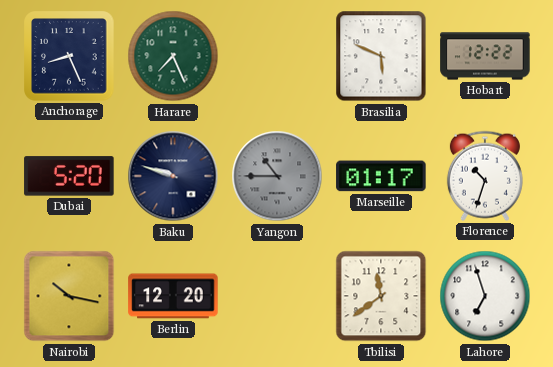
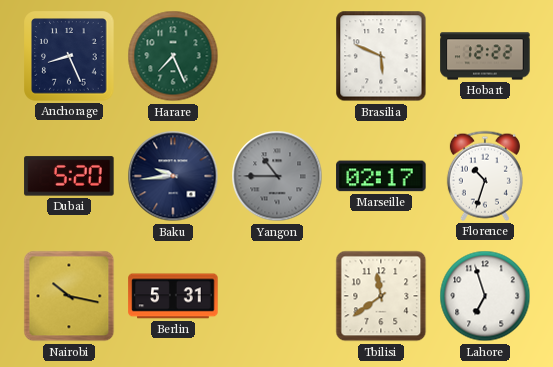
Baku: 9:48 -> 9:44 (173, 176)
Marseille: 01:17 -> 02:17 (381, 176)
Berlin: 12:20 -> 5:31 (173, 296)
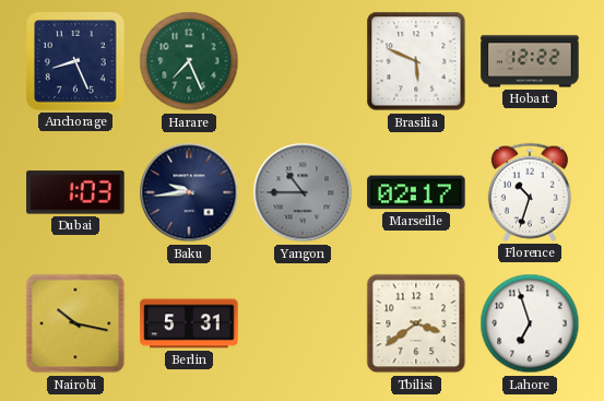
Dubai: 5:20 -> 1:03 (75, 192)
Tbilisi: 11:39 -> 3:39 (416, 323)
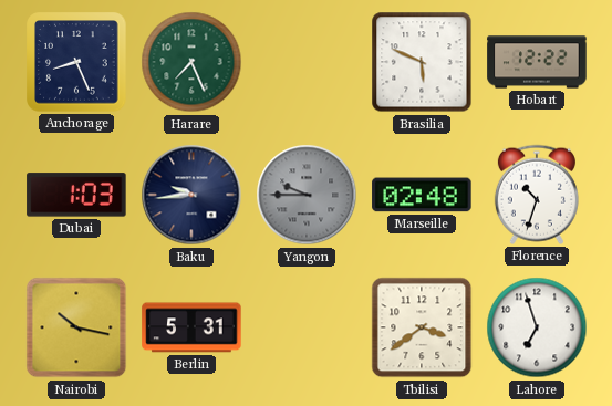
Yangon: 10:45 -> 9:45 (307, 195)
Marseille: 02:17 -> 02:48 (422, 195)
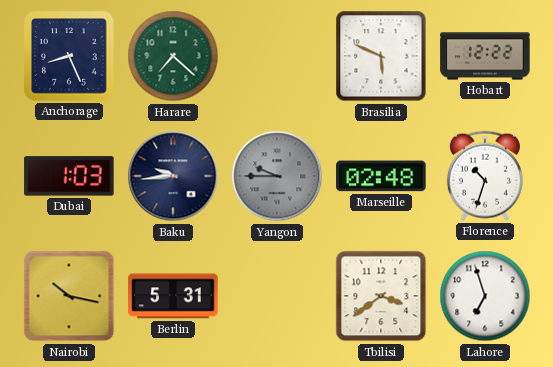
Harare: 7:26 -> 7:22 (173, 56)
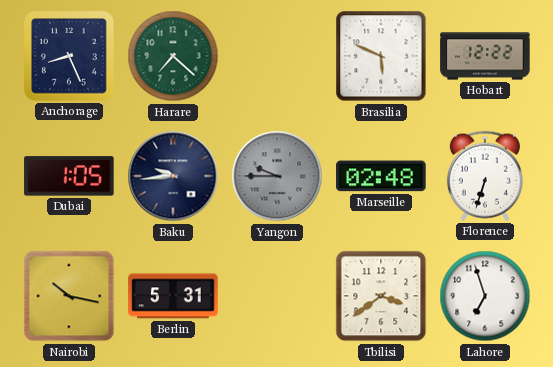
Dubai: 1:03 -> 1:05 (69, 176)
Florence: 10:33 -> 6:33 (485, 176)
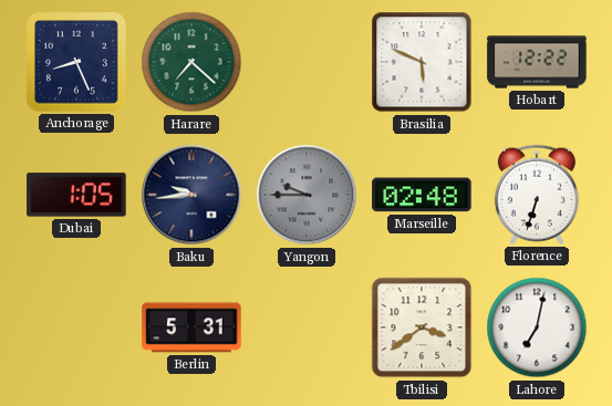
Nairobi: 10:17 -> none (69, 296)
Lahore: 6:57 -> 7:02 (537, 327)
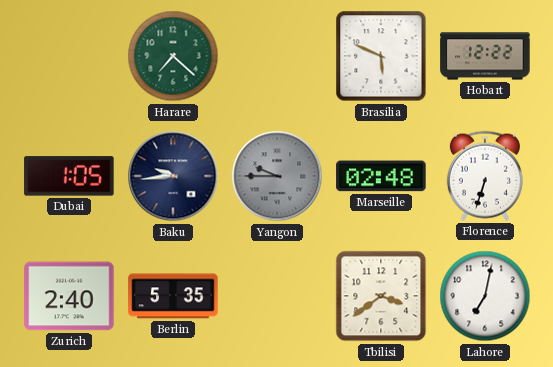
Anchorage: 8:26 -> none (76, 62)
Zurich: none -> 2:40 (69, 296)
Berlin: 5:31 -> 5:35 (173, 296)
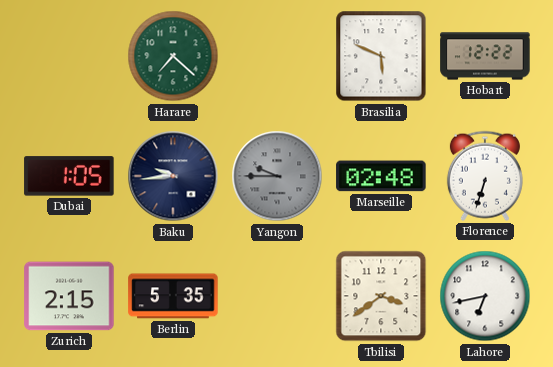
Zurich: 2:40 -> 2:15 (69, 296)
Lahore: 7:02 -> 6:43 (485, 296)
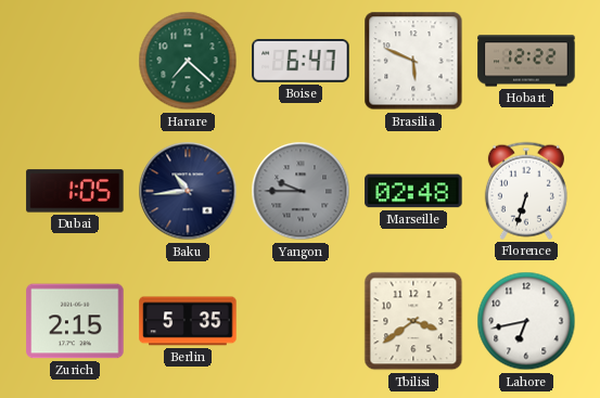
Boise: none -> 6:47 (301, 61)
Baku: 9:44 -> 10:44 (188, 191)
